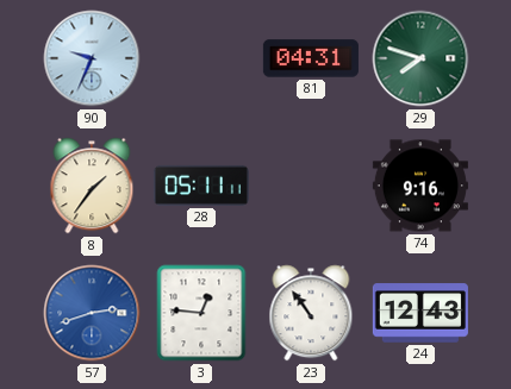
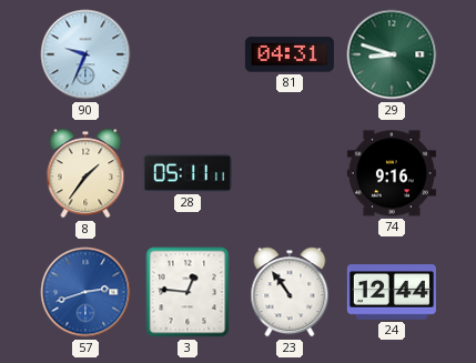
29: 7:48 -> 8:48 (392, 54)
24: 12:43 -> 12:44 (392, 292)
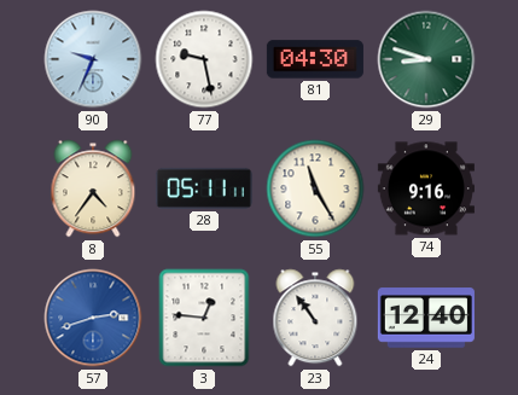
77: none -> 9:28 (204, 59)
81: 04:31 -> 04:30 (315, 59)
8: 1:36 -> 4:36 (93, 188)
55: none -> 11:25 (315, 188)
24: 12:44 -> 12:40 (426, 318)
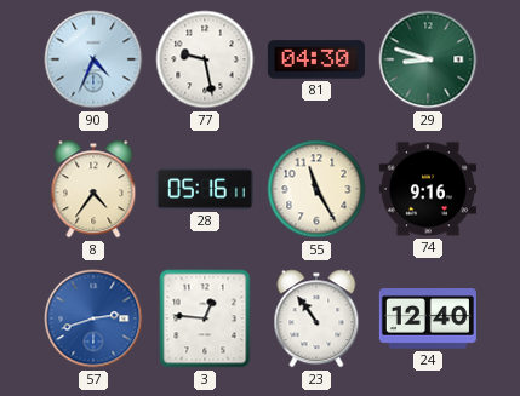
90: 9:34 -> 4:34 (93, 59)
28: 05:11 -> 05:16 (205, 189)
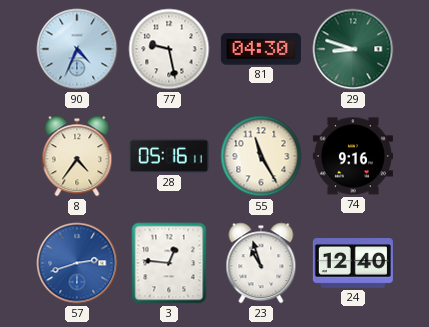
23: 10:54 -> 10:57 (261, 263)
